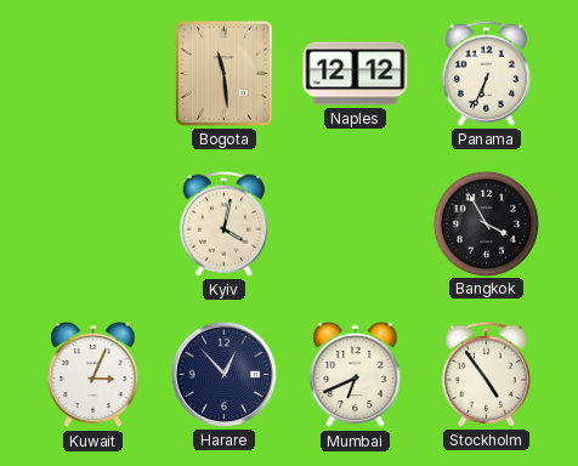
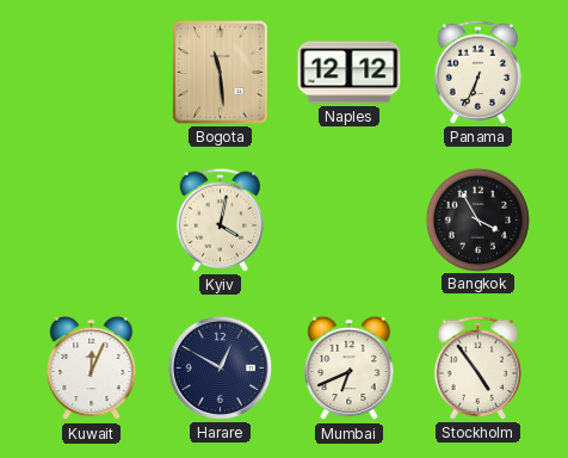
Kuwait: 3:04 -> 12:04 (92, 369)
Harare: 12:53 -> 12:50 (220, 367)
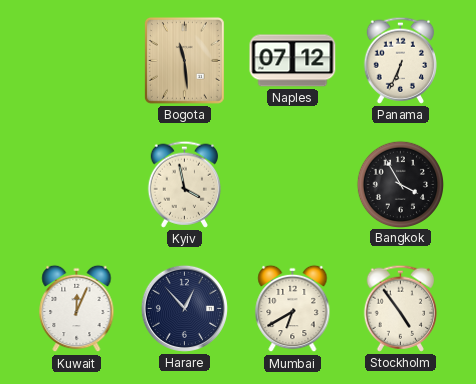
Naples: 12:12 -> 07:12 (293, 61)
Kyiv: 4:02 -> 3:58 (184, 184)
Harare: 12:50 -> 12:53 (184, 308)
Mumbai: 6:41 -> 6:40 (293, 309)
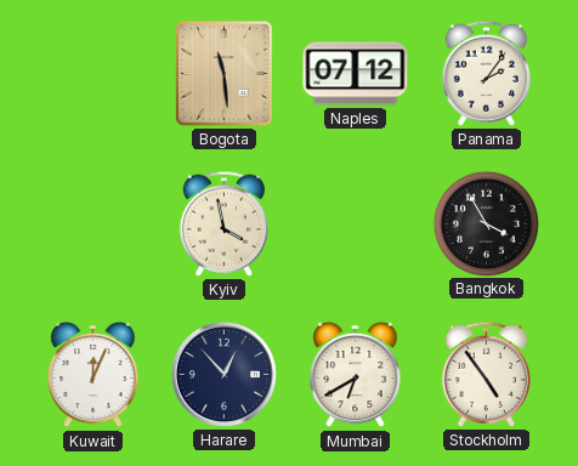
Panama: 6:34 -> 2:06 (486, 73)
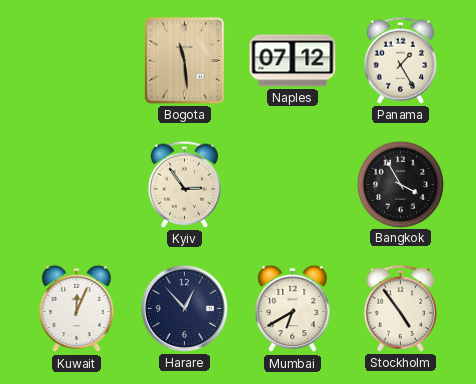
Panama: 2:06 -> 1:25 (400, 60)
Kyiv: 3:58 -> 2:54 (184, 184)
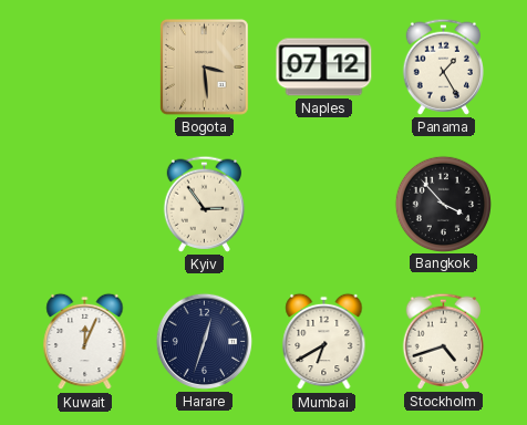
Bogota: 11:29 -> 3:29 (204, 66)
Bangkok: 3:55 -> 3:53 (443, 204)
Harare: 12:53 -> 12:33 (204, 341)
Stockholm: 4:54 -> 4:42 (443, 341)
